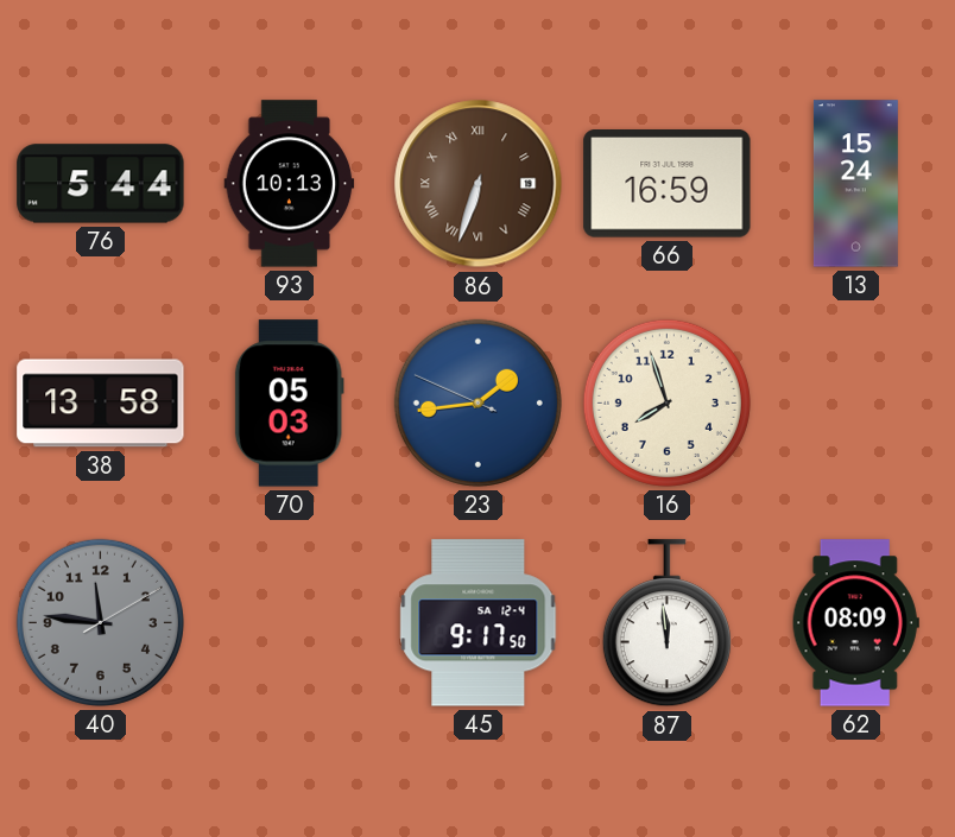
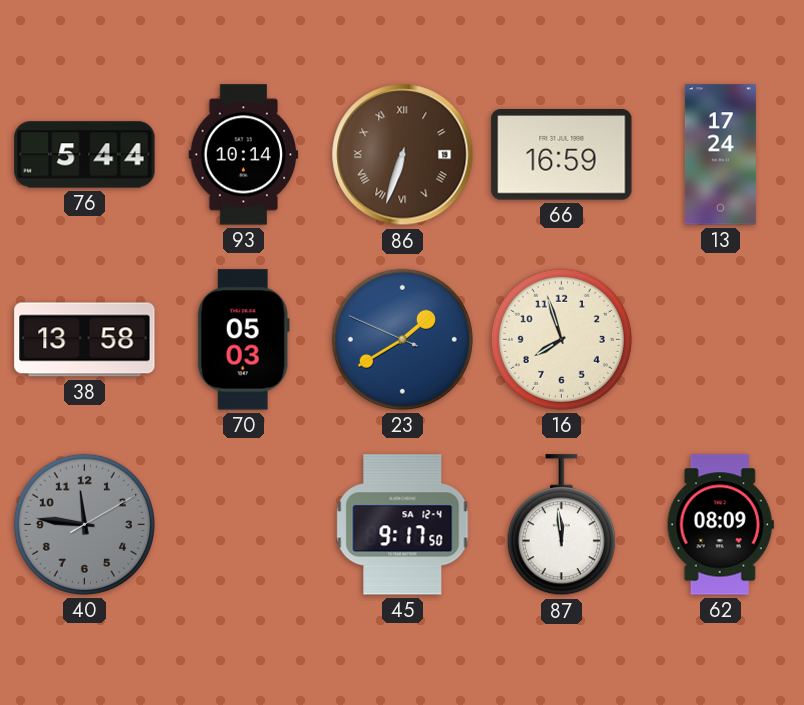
93: 10:13 -> 10:14 (244, 155)
13: 15:24 -> 17:24 (720, 155)
23: 1:43 -> 1:39 (402, 339)
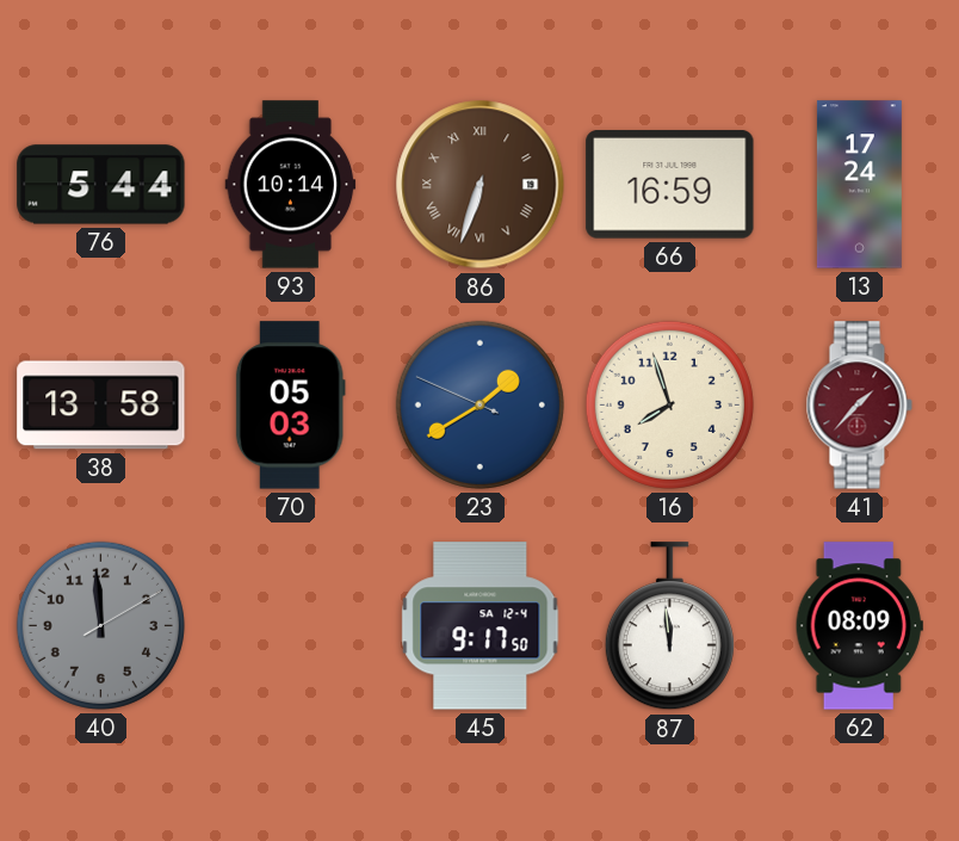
41: none -> 1:37 (859, 406)
40: 11:46 -> 11:59 (100, 625)
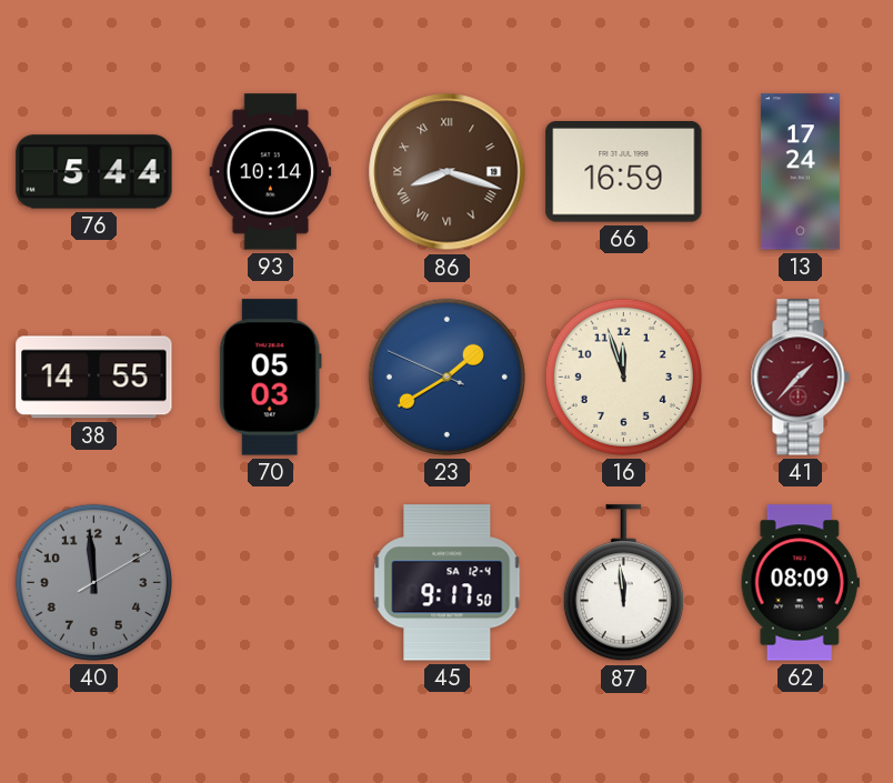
86: 6:33 -> 8:18 (448, 172)
38: 13:58 -> 14:55 (94, 378)
16: 7:57 -> 11:57 (623, 377)
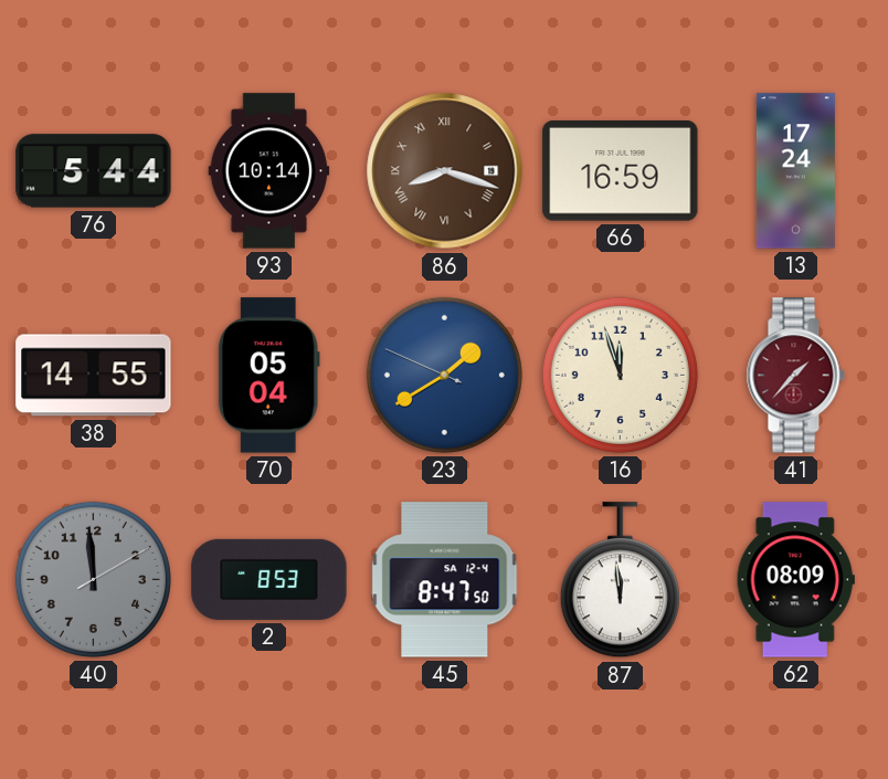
70: 05:03 -> 05:04 (268, 376)
2: none -> 8:53 (269, 579)
45: 9:17 -> 8:47 (445, 580)
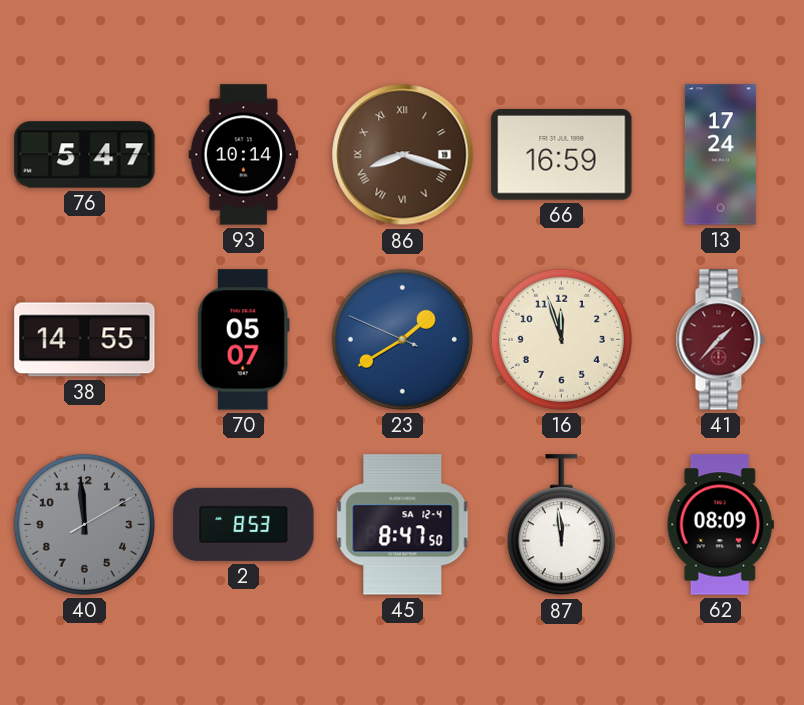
76: 5:44 -> 5:47 (85, 155)
70: 05:04 -> 05:07 (243, 340)
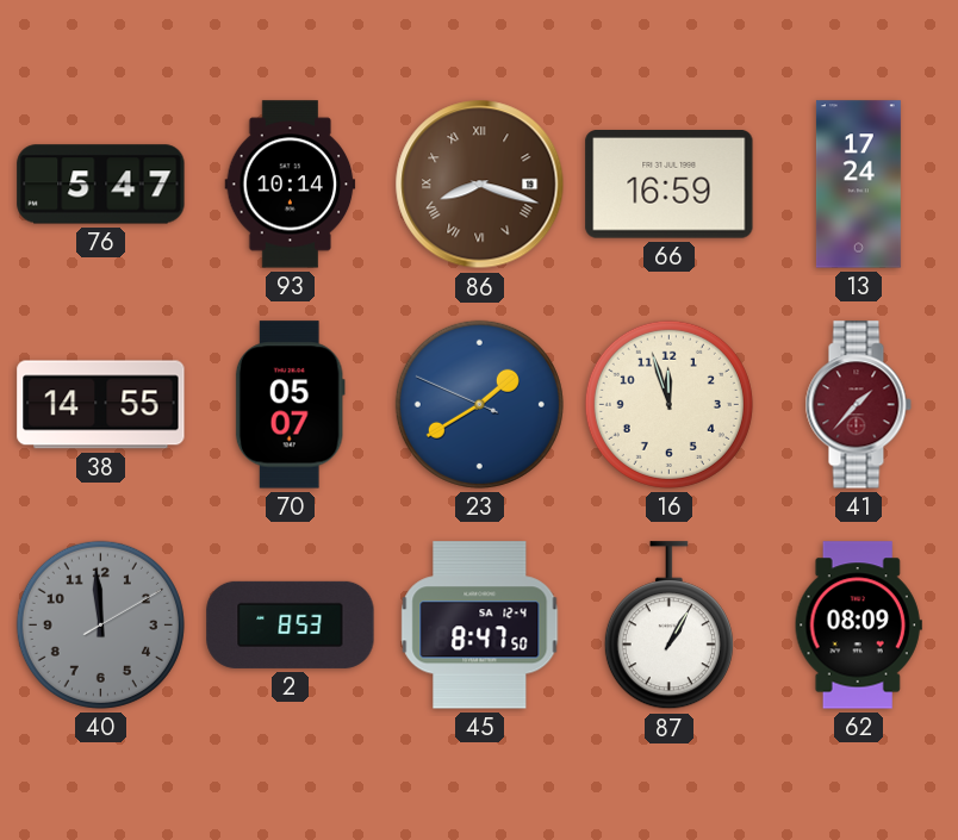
87: 11:59 -> 1:05 (668, 626)
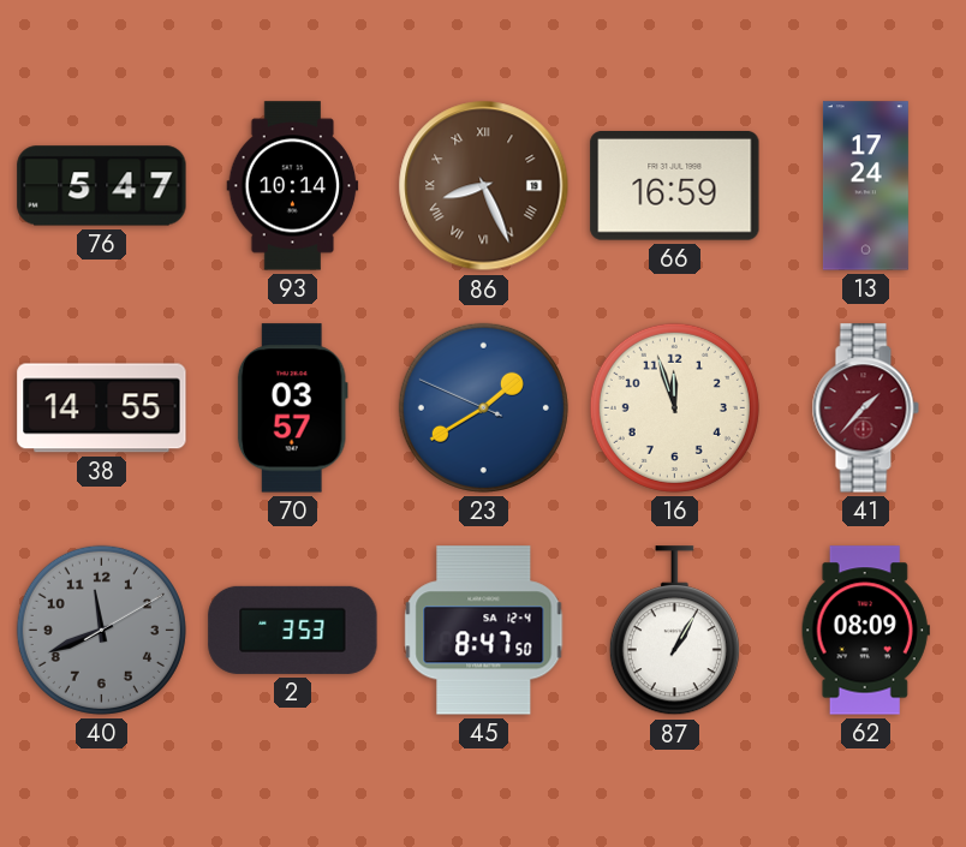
86: 8:18 -> 8:26 (484, 186)
70: 05:07 -> 03:57 (292, 408)
40: 11:59 -> 11:41 (101, 630)
2: 8:53 -> 3:53 (293, 630)
